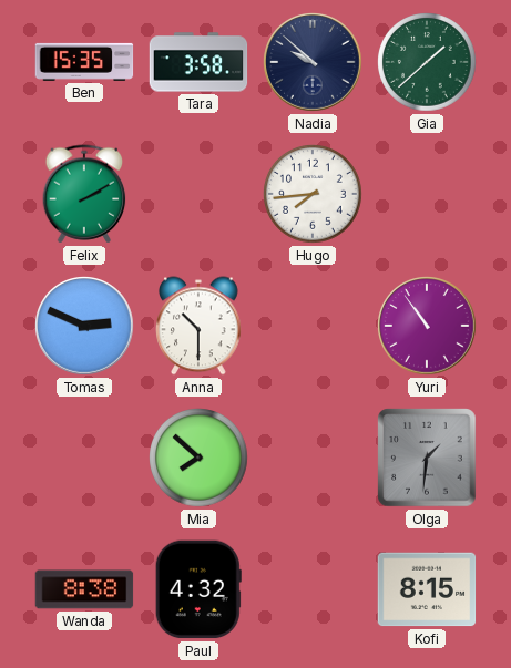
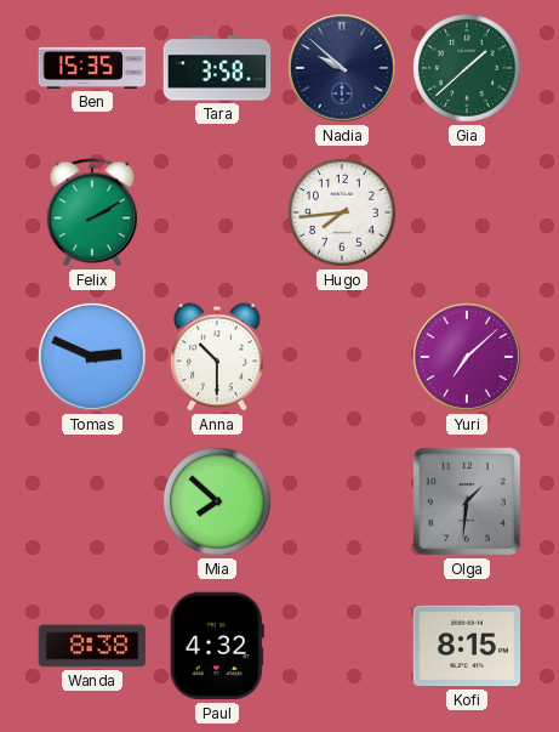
Yuri: 10:54 -> 7:08 (468, 358)
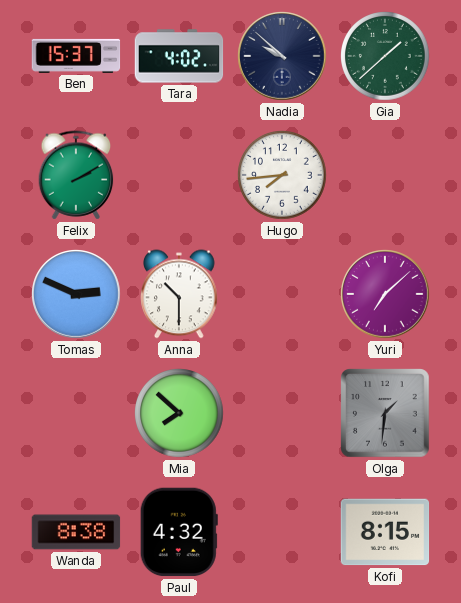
Ben: 15:35 -> 15:37 (76, 56)
Tara: 3:58 -> 4:02 (179, 56)
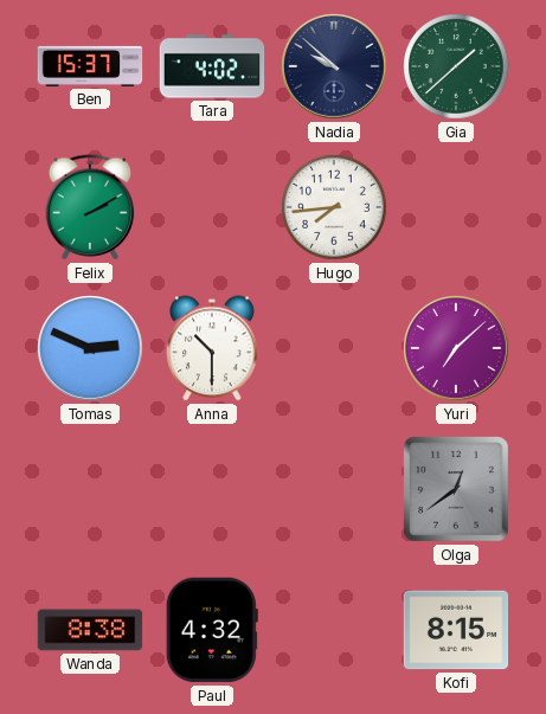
Mia: 7:52 -> none (180, 414)
Olga: 1:31 -> 12:39 (456, 489)
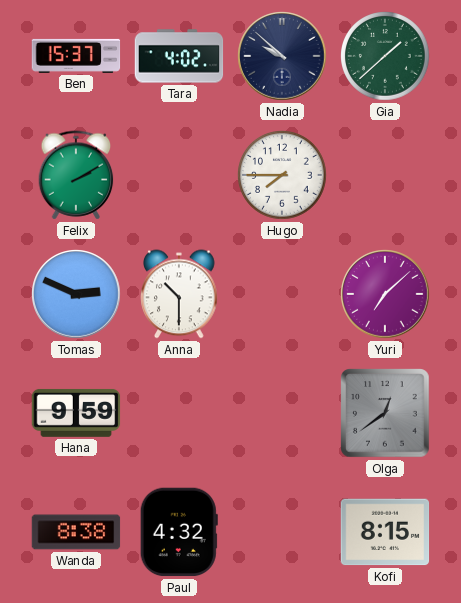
Hugo: 7:44 -> 7:45 (283, 176)
Hana: none -> 9:59 (76, 413)
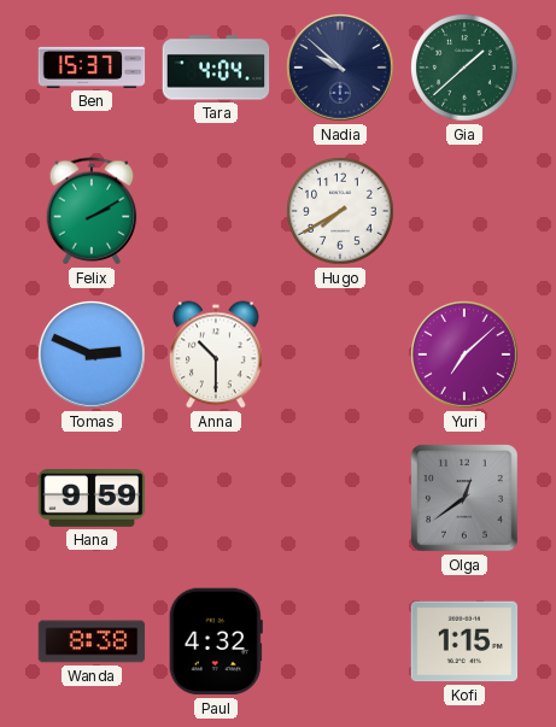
Tara: 4:02 -> 4:04 (216, 68)
Hugo: 7:45 -> 7:40 (341, 212)
Kofi: 8:15 -> 1:15 (464, 641)
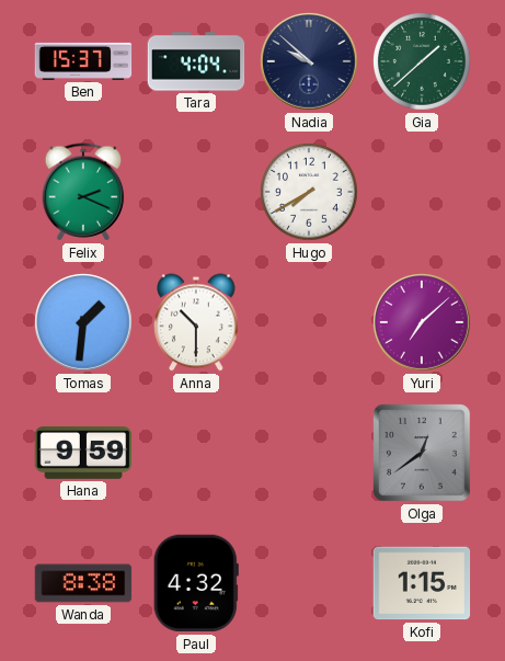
Felix: 2:10 -> 2:19 (83, 192)
Tomas: 2:49 -> 1:31 (84, 323)
